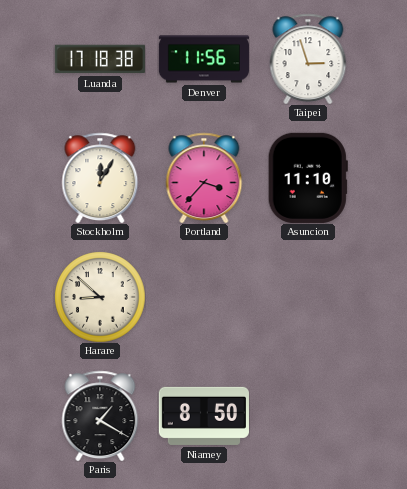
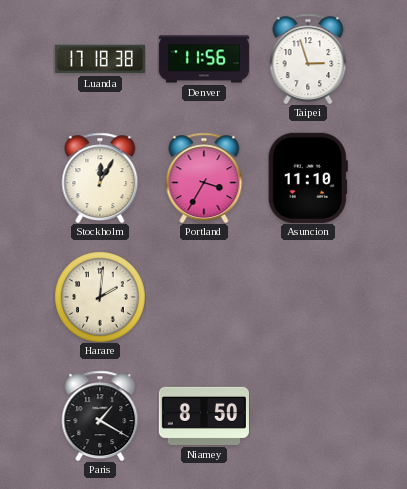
Portland: 3:37 -> 3:35 (204, 178)
Harare: 8:52 -> 2:01 (100, 297)
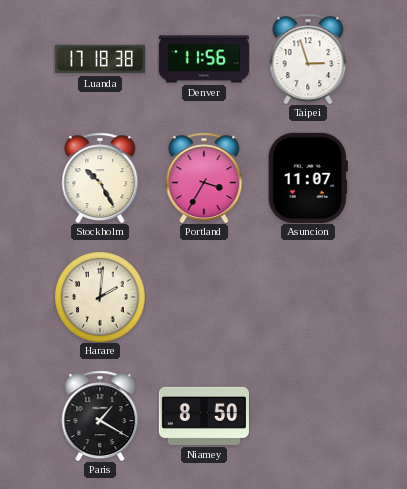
Stockholm: 12:05 -> 10:25 (100, 178)
Asuncion: 11:10 -> 11:07 (308, 178)
